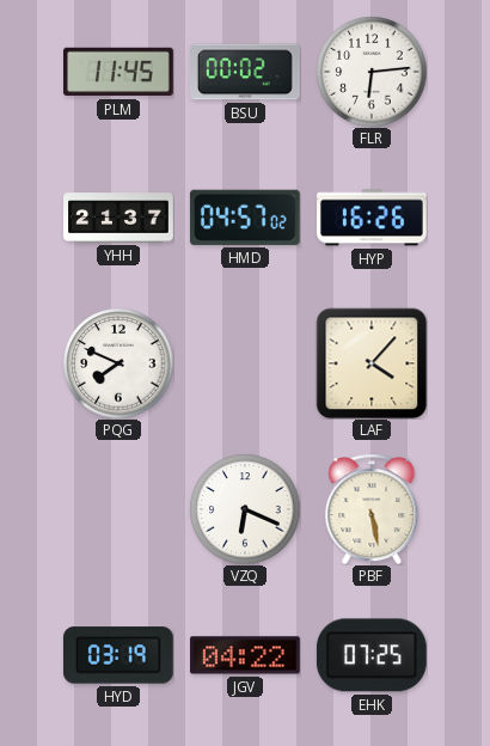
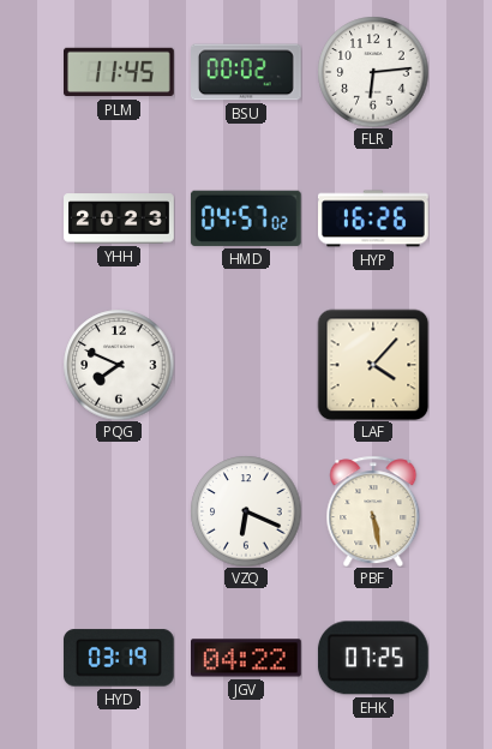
YHH: 21:37 -> 20:23 (119, 218)
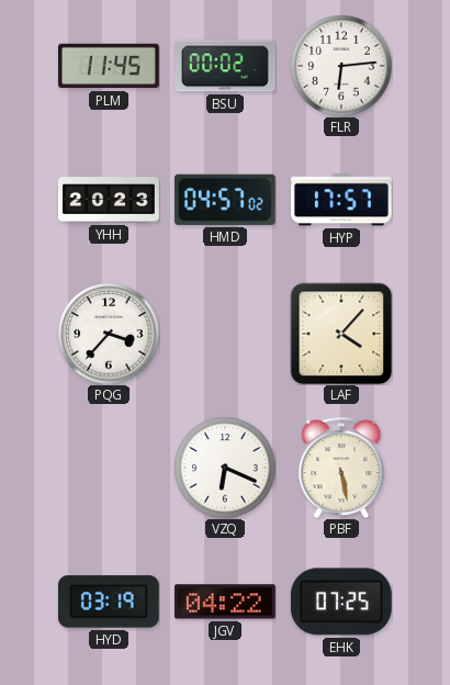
HYP: 16:26 -> 17:57 (342, 200)
PQG: 7:49 -> 3:37 (109, 334)
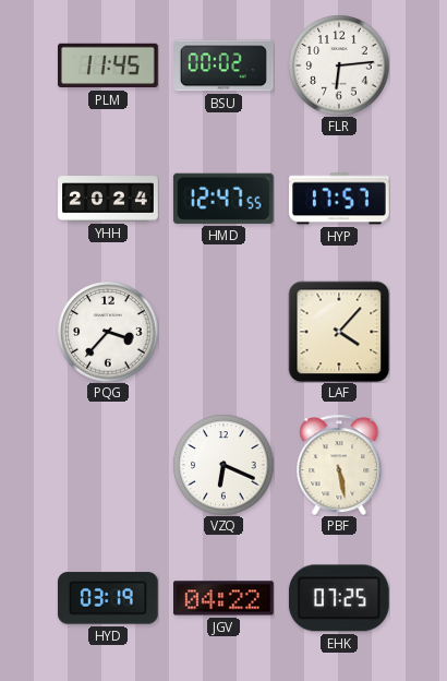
YHH: 20:23 -> 20:24 (108, 199)
HMD: 04:57 -> 12:47 (224, 199)
